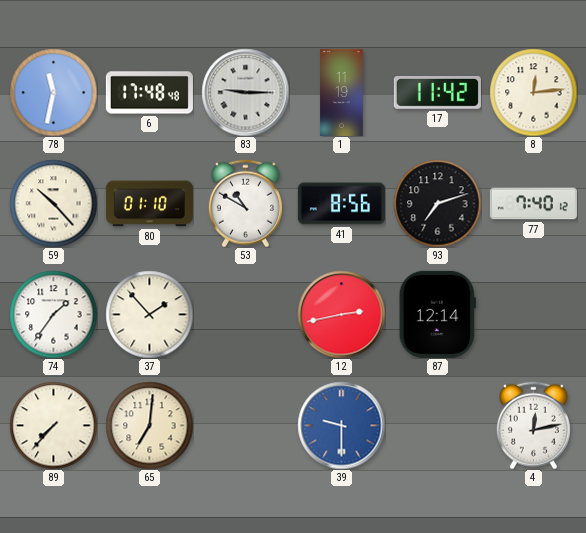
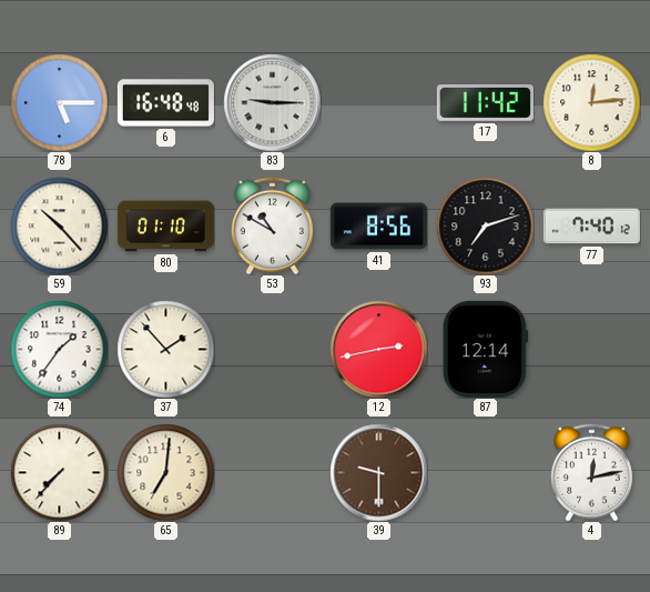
78: 11:32 -> 5:15 (59, 102)
6: 17:48 -> 16:48 (165, 103)
1: 11:19 -> none (342, 92)
39 dial: blue -> brown (378, 472)
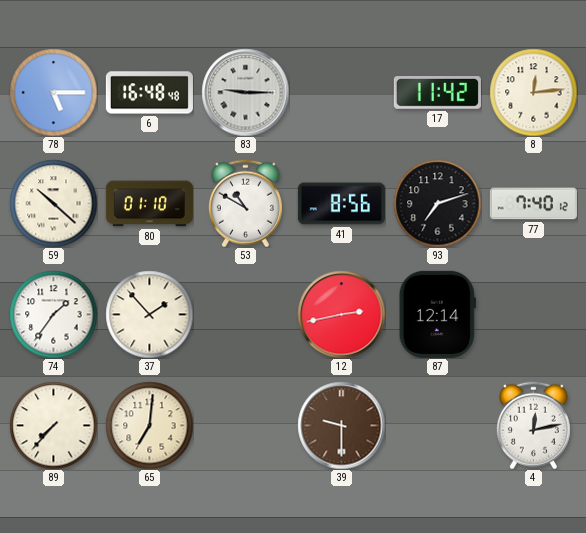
59: 10:23 -> 10:22 (53, 203)
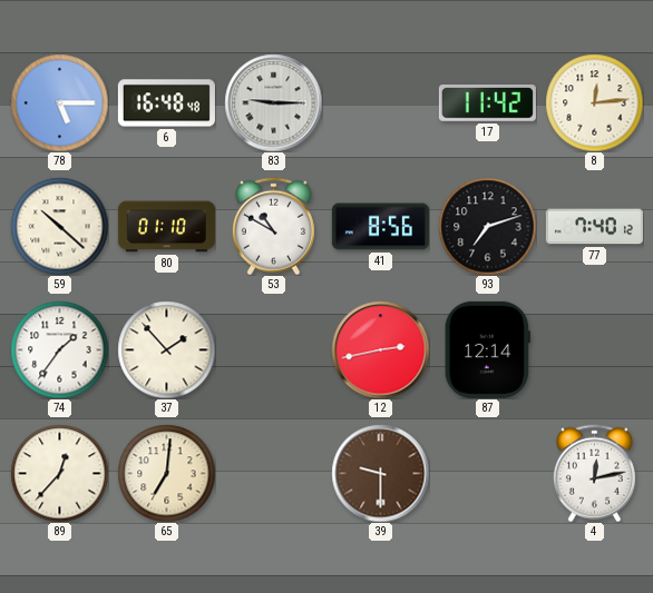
89: 7:37 -> 12:37 (59, 473)
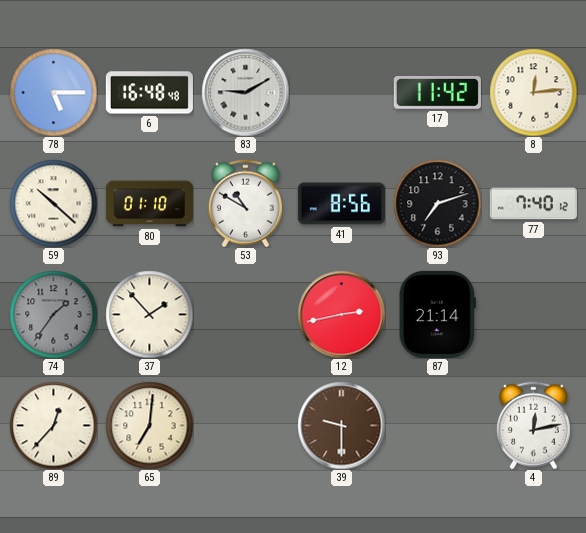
83: 9:15 -> 9:10 (245, 92)
74 dial: white -> grey (53, 314)
87: 12:14 -> 21:14 (437, 314)
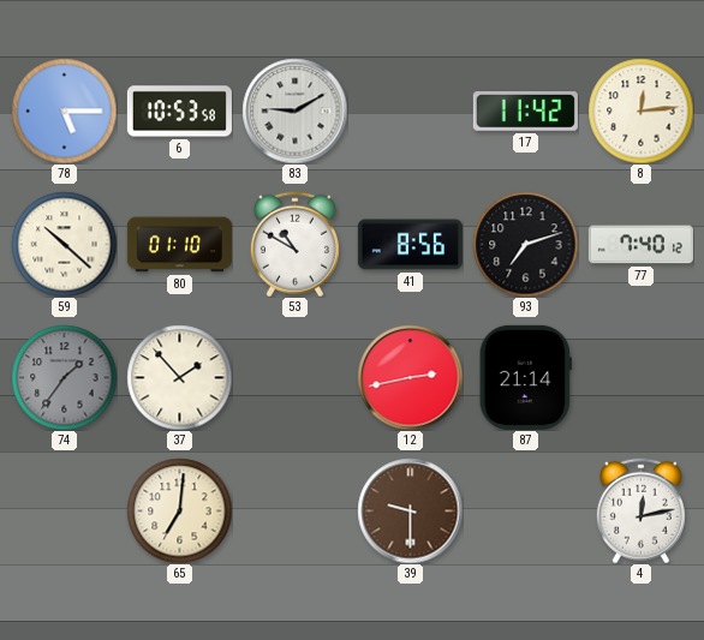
6: 16:48 -> 10:53 (179, 112)
89: 12:37 -> none (53, 425)
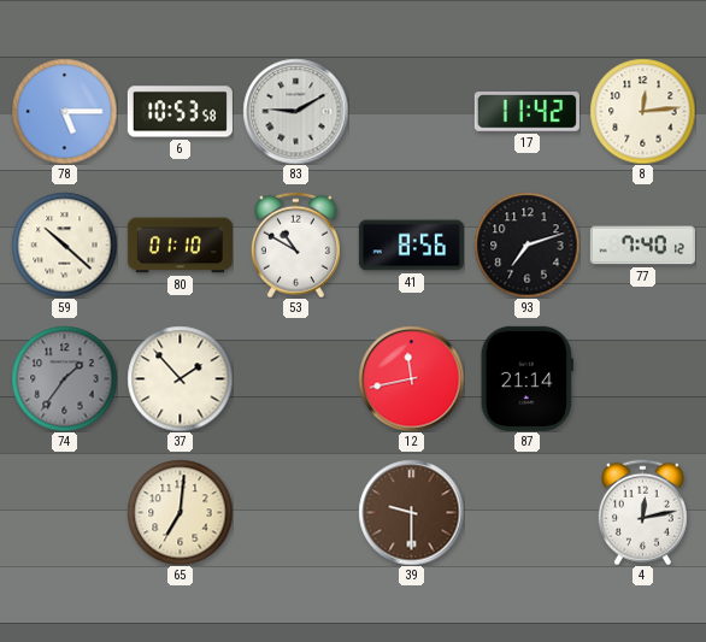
12: 2:43 -> 11:43 (411, 378)
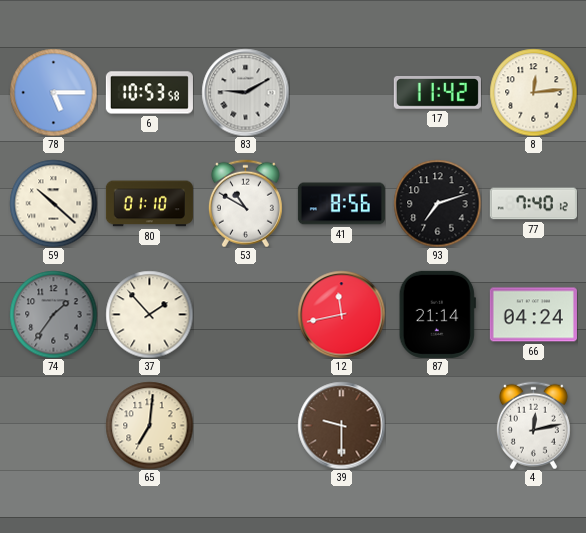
66: none -> 04:24 (533, 315)
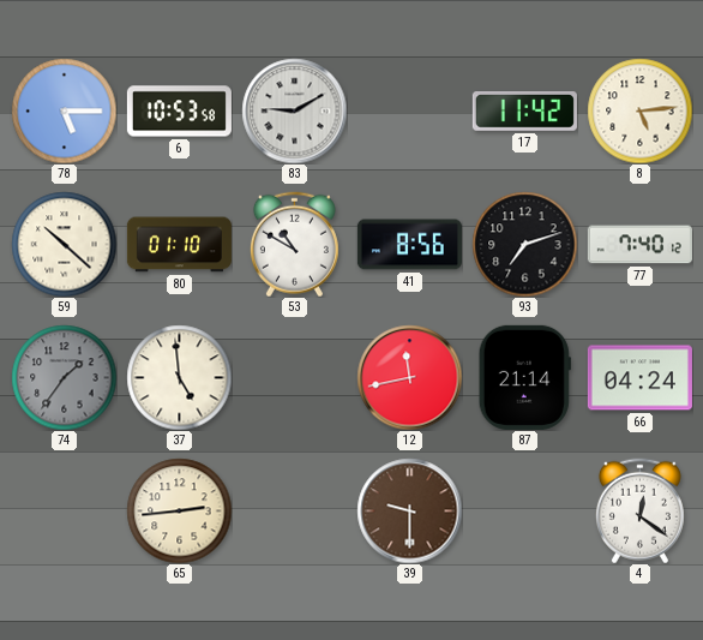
8: 12:14 -> 5:14 (639, 110)
37: 1:53 -> 4:59 (179, 377)
65: 7:01 -> 2:44 (179, 510)
4: 12:13 -> 12:21 (639, 510)
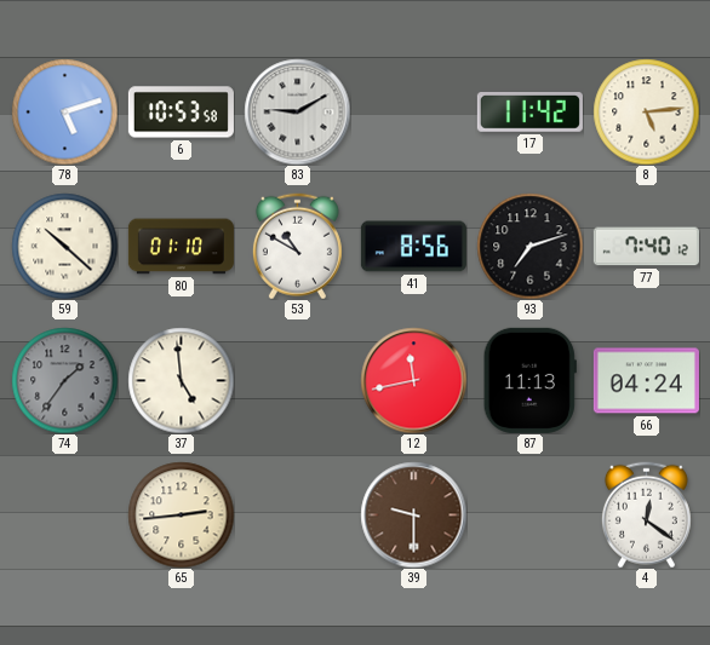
78: 5:15 -> 5:12 (64, 111)
87: 21:14 -> 11:13 (529, 380)
